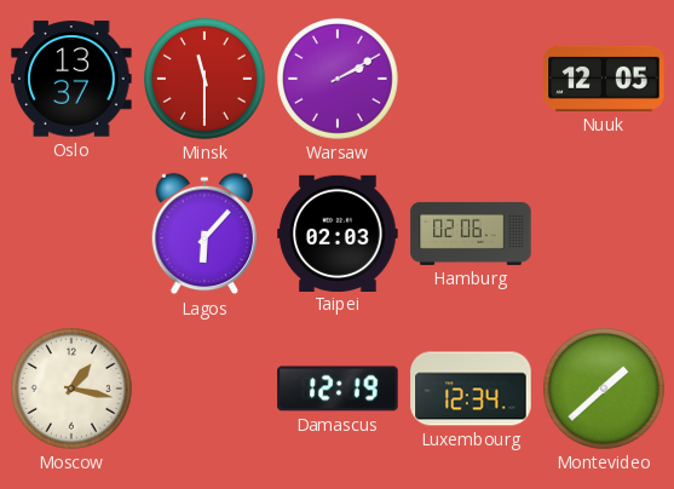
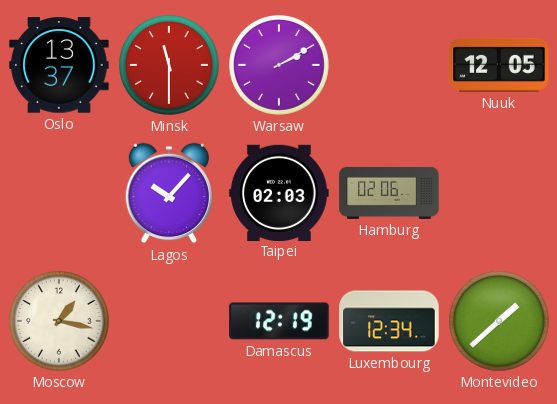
Lagos: 6:07 -> 10:07 (169, 193)
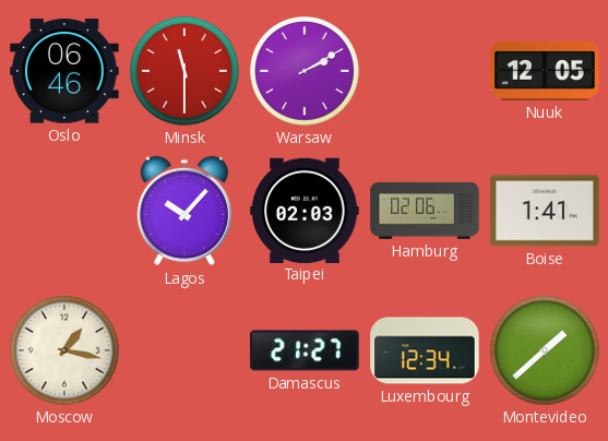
Oslo: 13:37 -> 06:46 (64, 71)
Boise: none -> 1:41 (545, 211)
Damascus: 12:19 -> 21:27 (305, 350)
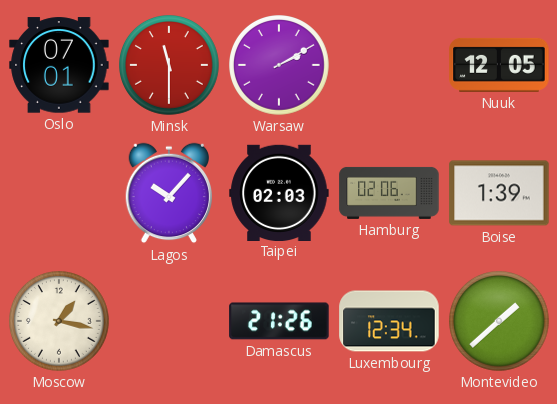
Oslo: 06:46 -> 07:01 (59, 65)
Boise: 1:41 -> 1:39 (499, 193)
Damascus: 21:27 -> 21:26 (279, 321)
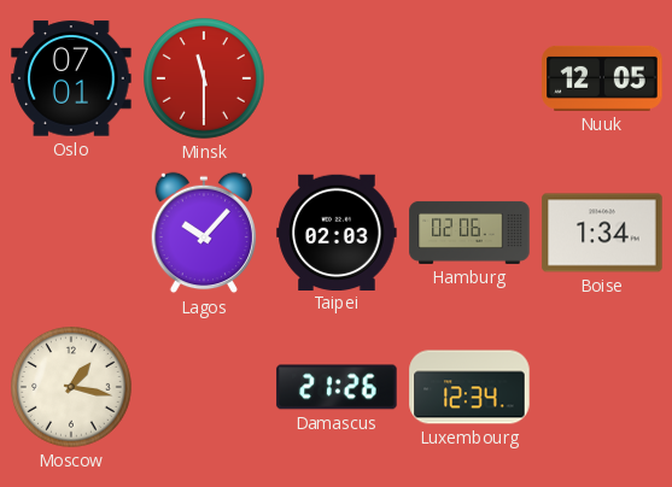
Warsaw: 2:10 -> none (280, 66)
Boise: 1:39 -> 1:34 (602, 233)
Montevideo: 1:38 -> none (500, 322)
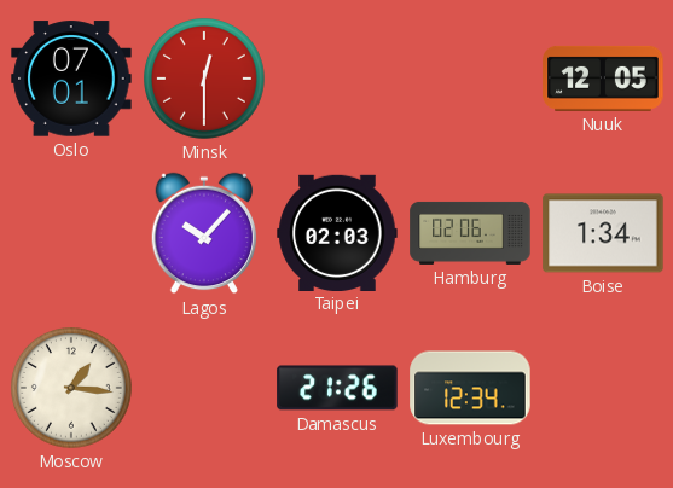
Minsk: 11:30 -> 12:30 (205, 80)
Moscow: 1:17 -> 1:16 (72, 389)
